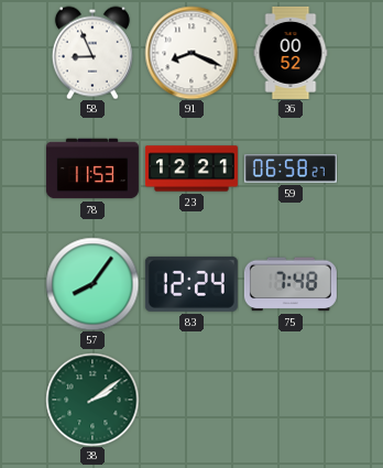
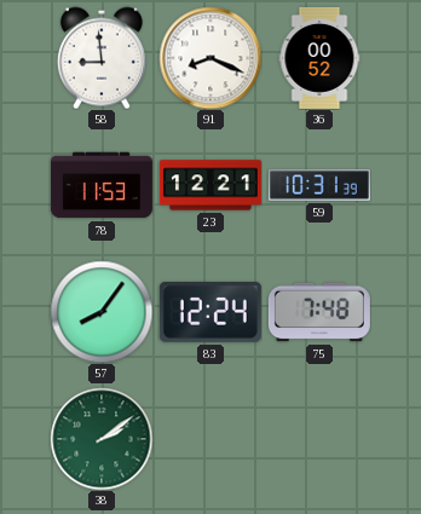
58: 8:56 -> 8:59 (102, 58)
59: 06:58 -> 10:31 (319, 185)
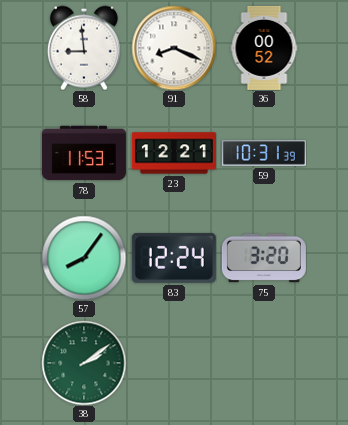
75: 7:48 -> 3:20 (264, 258)
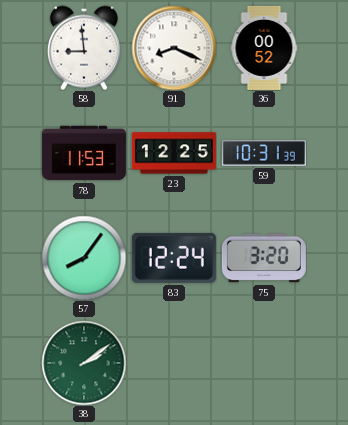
23: 12:21 -> 12:25 (174, 153)
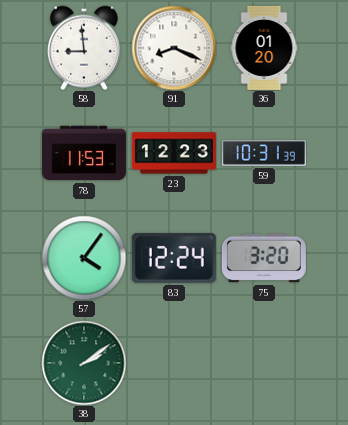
36: 00:52 -> 01:20 (264, 48)
23: 12:25 -> 12:23 (174, 153)
57: 8:06 -> 4:06 (84, 258)
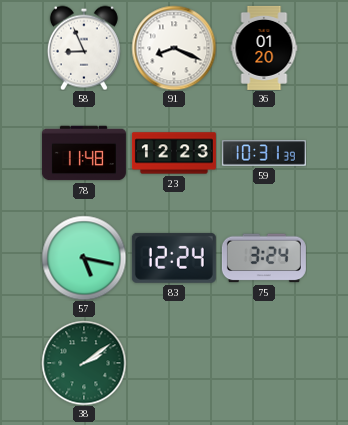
58: 8:59 -> 8:56 (84, 48)
78: 11:53 -> 11:48 (84, 153)
57: 4:06 -> 5:17 (84, 258)
75: 3:20 -> 3:24 (264, 258)
